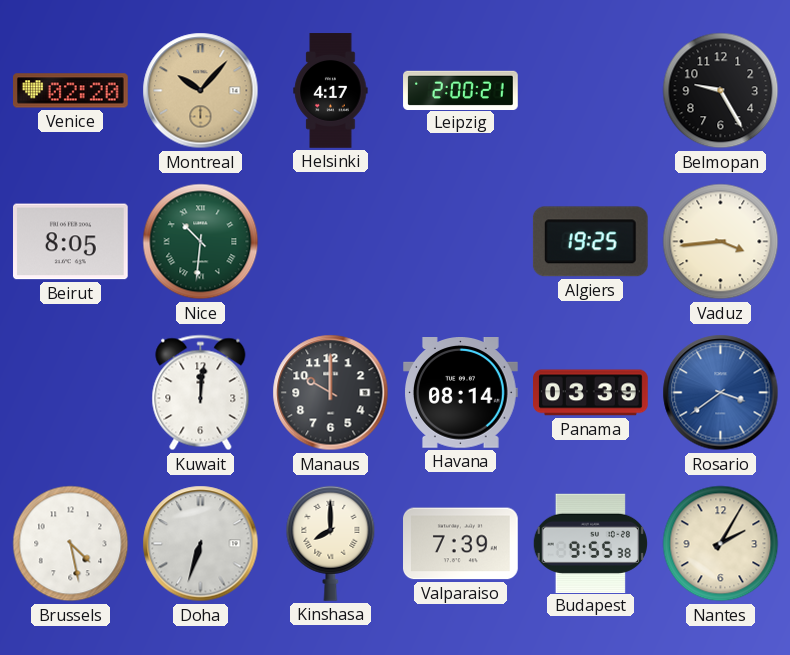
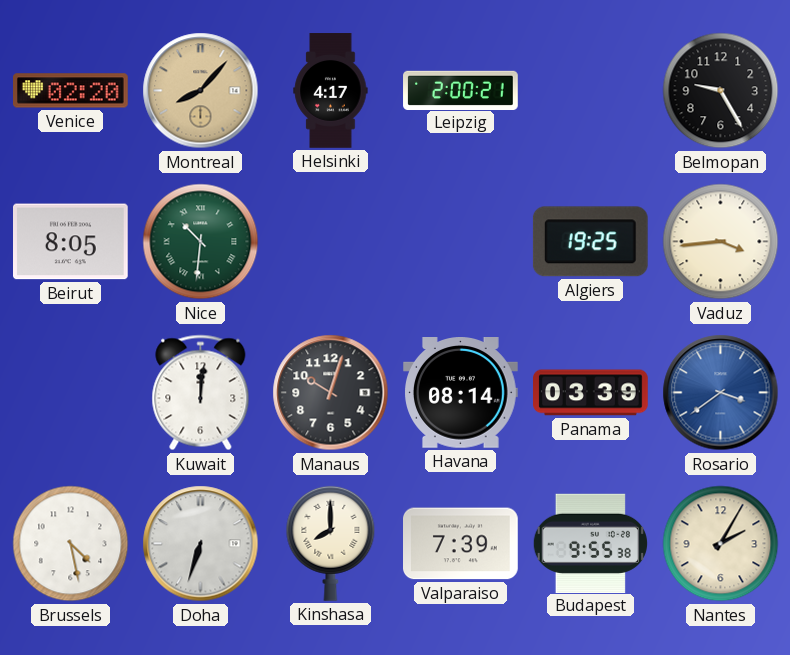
Montreal: 10:07 -> 8:07 (201, 91)
Manaus: 10:00 -> 10:03 (331, 393)
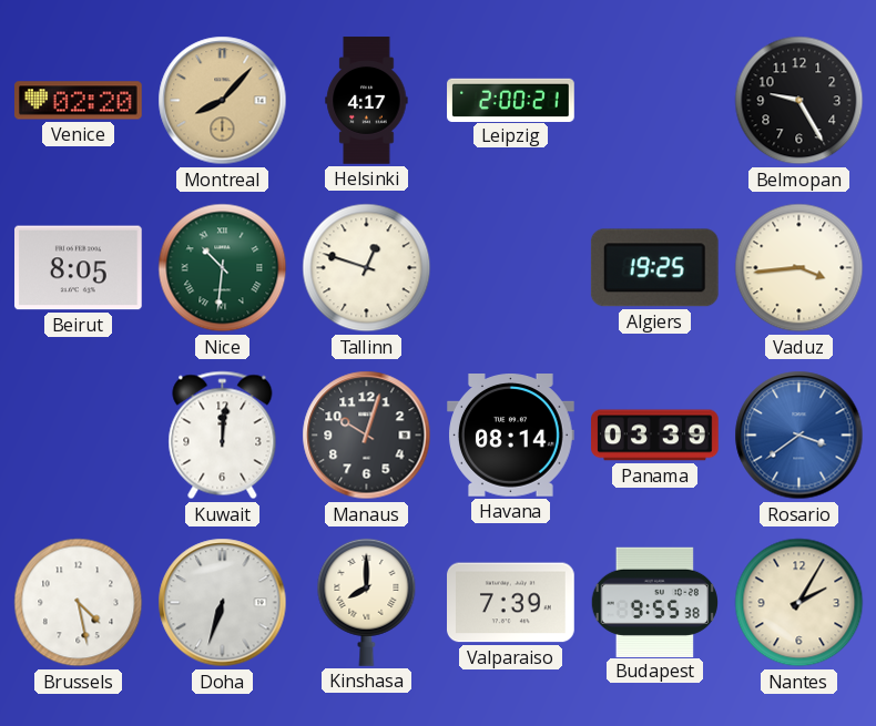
Tallinn: none -> 12:48 (367, 268)
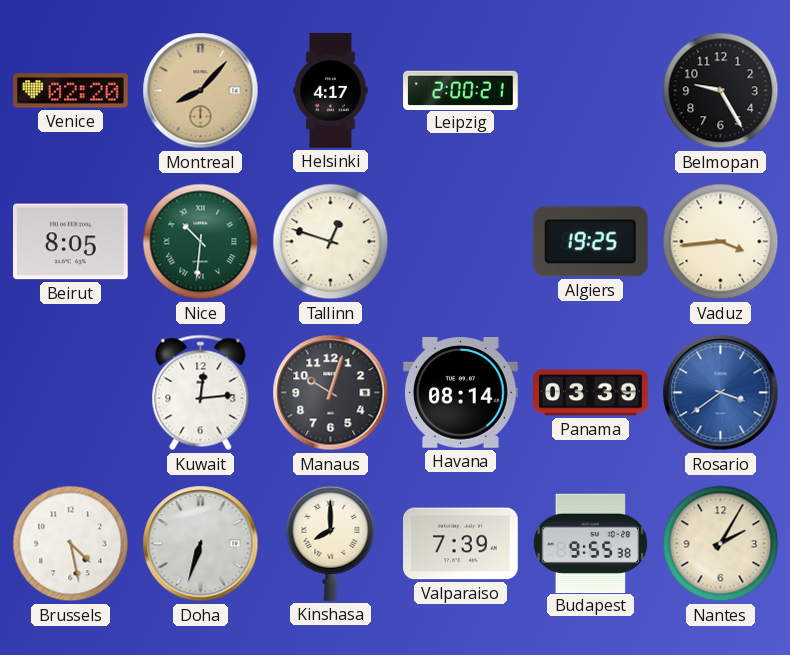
Kuwait: 12:01 -> 12:14 (201, 393)
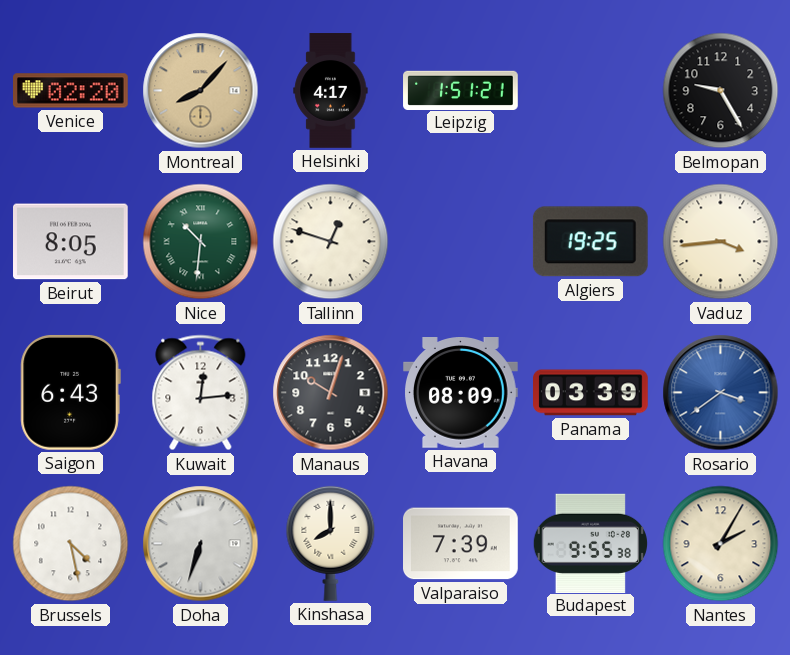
Leipzig: 2:00 -> 1:51 (461, 90)
Saigon: none -> 6:43 (70, 392)
Havana: 08:14 -> 08:09 (461, 393)
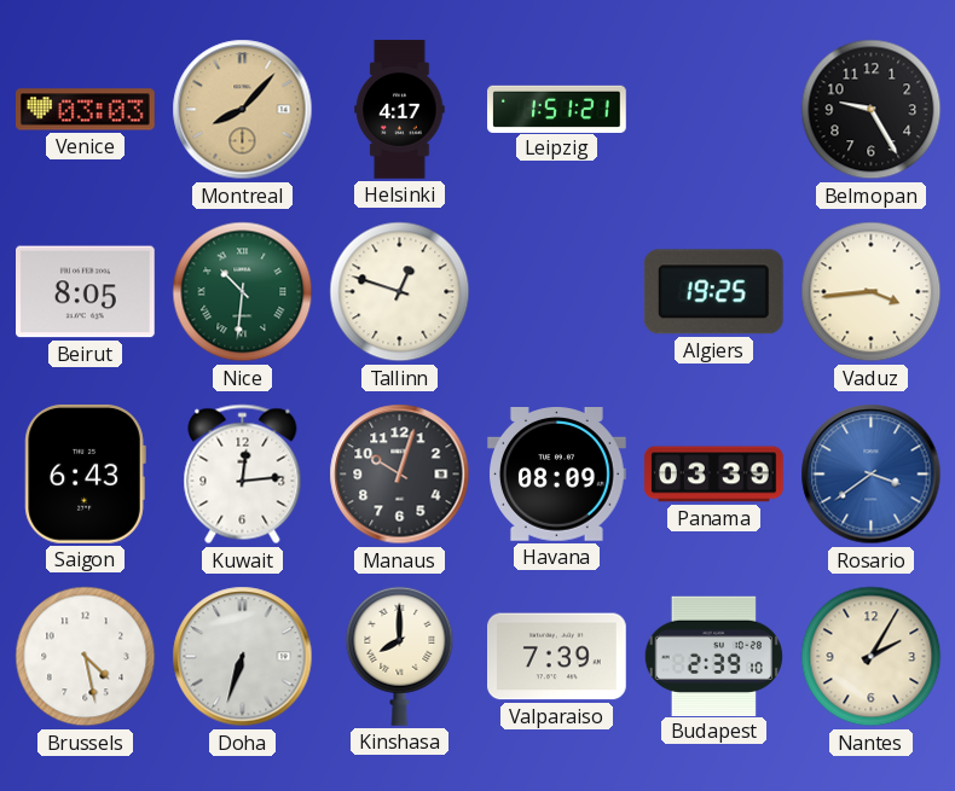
Venice: 02:20 -> 03:03 (86, 110)
Budapest: 9:55 -> 2:39 (713, 656)
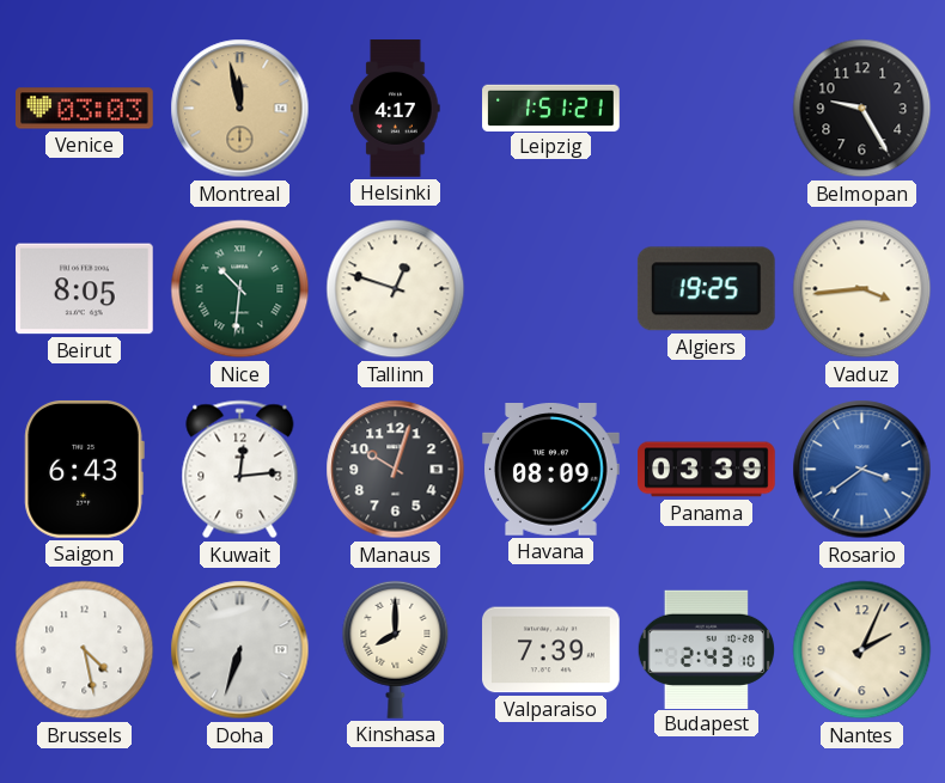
Montreal: 8:07 -> 11:58 (240, 109)
Budapest: 2:39 -> 2:43 (706, 649)
Nantes: 2:05 -> 2:04 (862, 650)
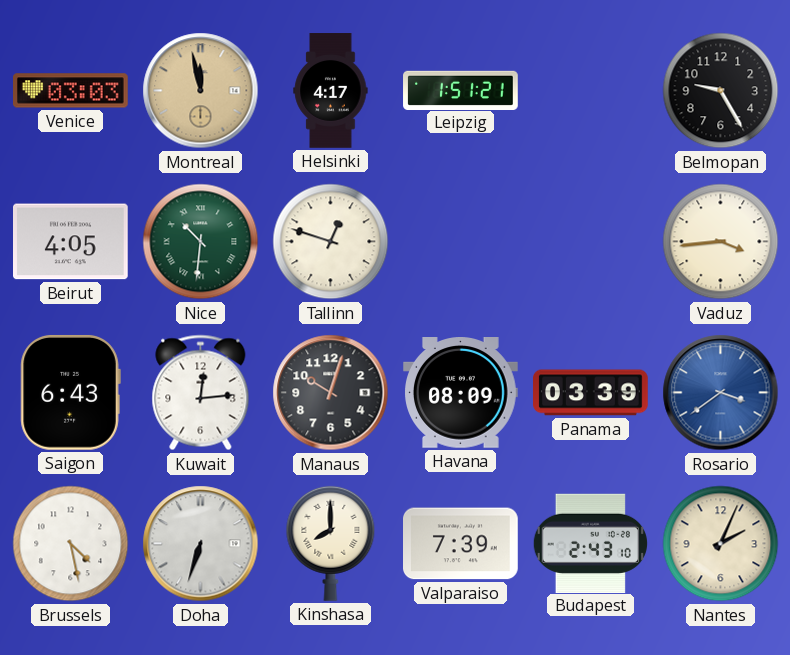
Beirut: 8:05 -> 4:05 (71, 242)
Algiers: 19:25 -> none (706, 289)
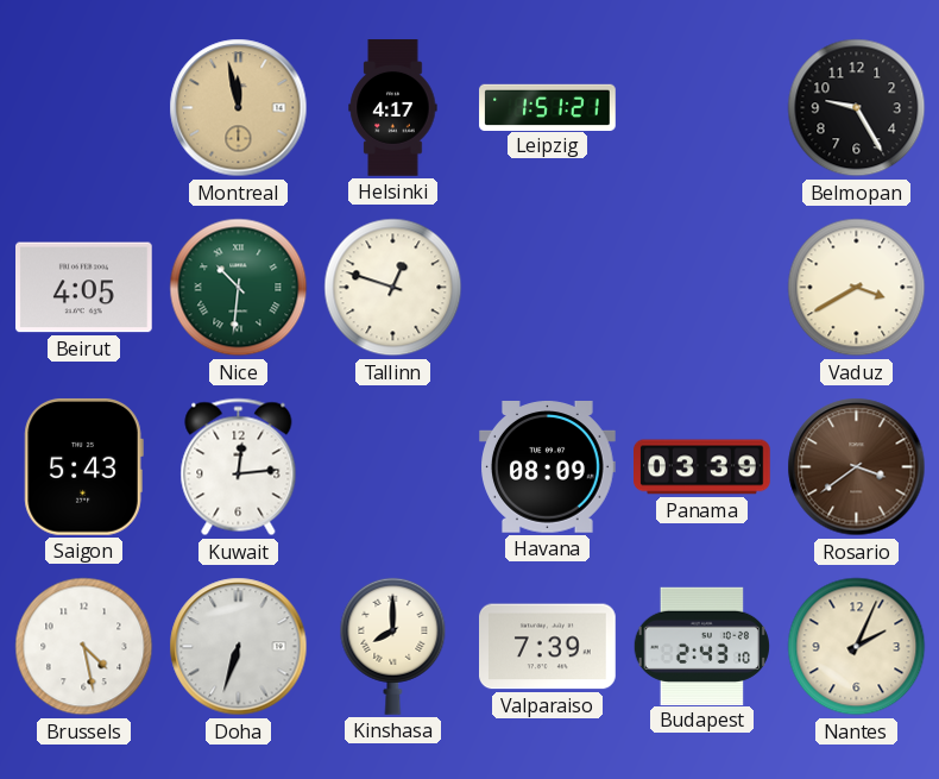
Venice: 03:03 -> none (71, 91)
Vaduz: 3:44 -> 3:40 (857, 288)
Saigon: 6:43 -> 5:43 (83, 466)
Manaus: 10:03 -> none (331, 393)
Rosario dial: blue -> brown (857, 467)
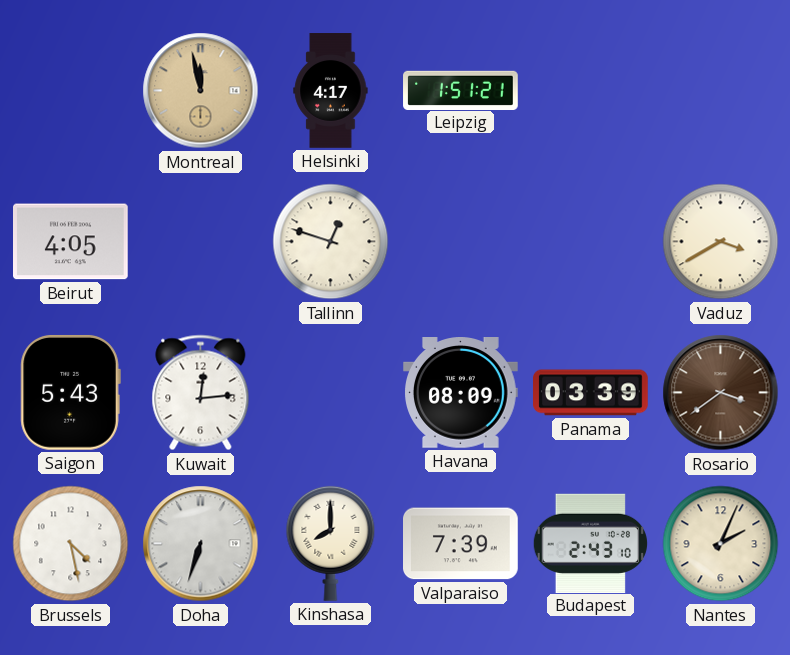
Belmopan: 9:25 -> none (857, 108)
Nice: 10:31 -> none (239, 288)
